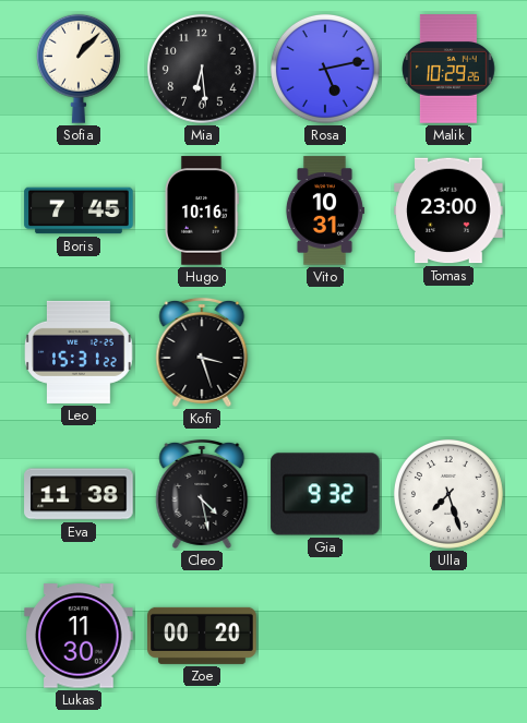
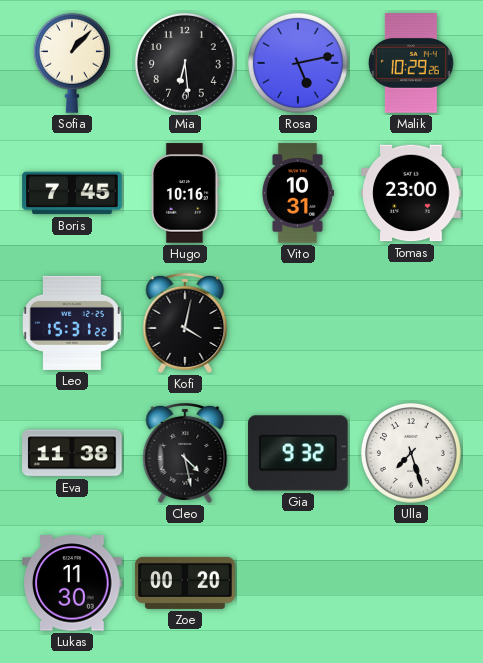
Kofi: 3:27 -> 4:02 (185, 323)
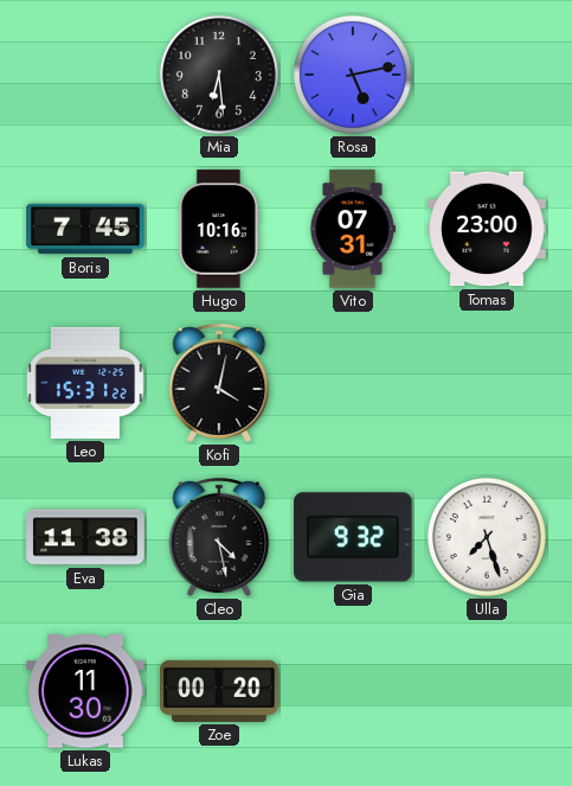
Sofia: 1:07 -> none (72, 63)
Malik: 10:29 -> none (412, 63)
Vito: 10:31 -> 07:31 (352, 229)
